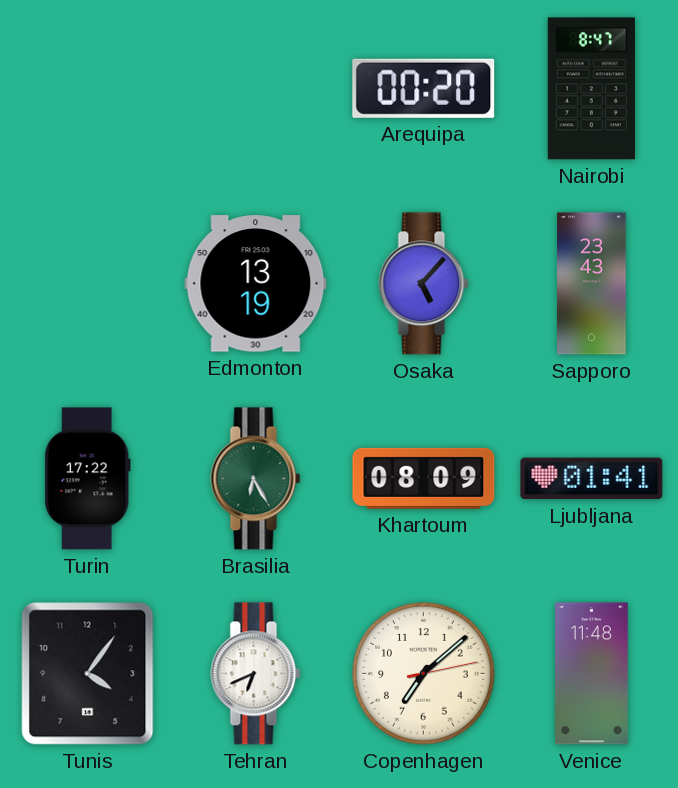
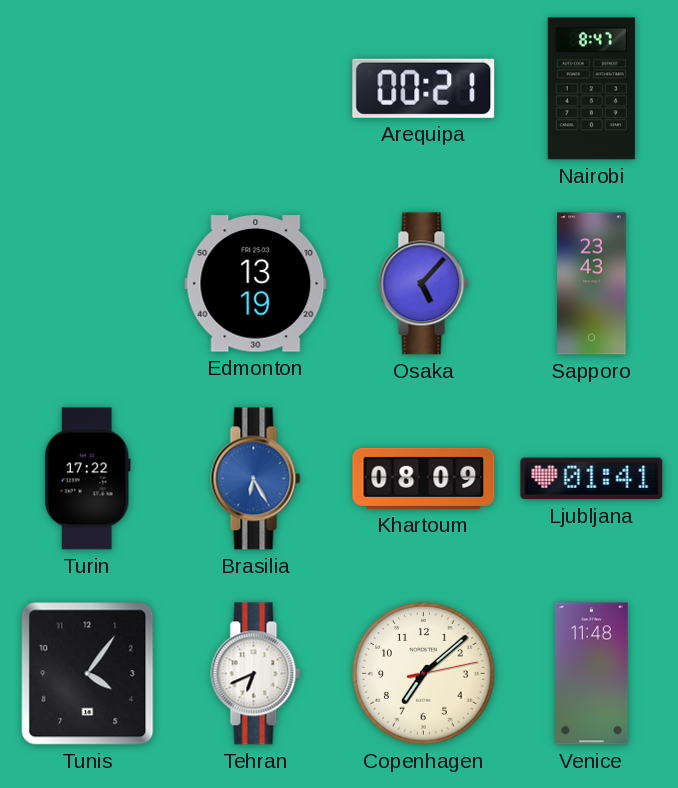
Arequipa: 00:20 -> 00:21 (424, 88)
Brasilia dial: green -> blue (256, 479)
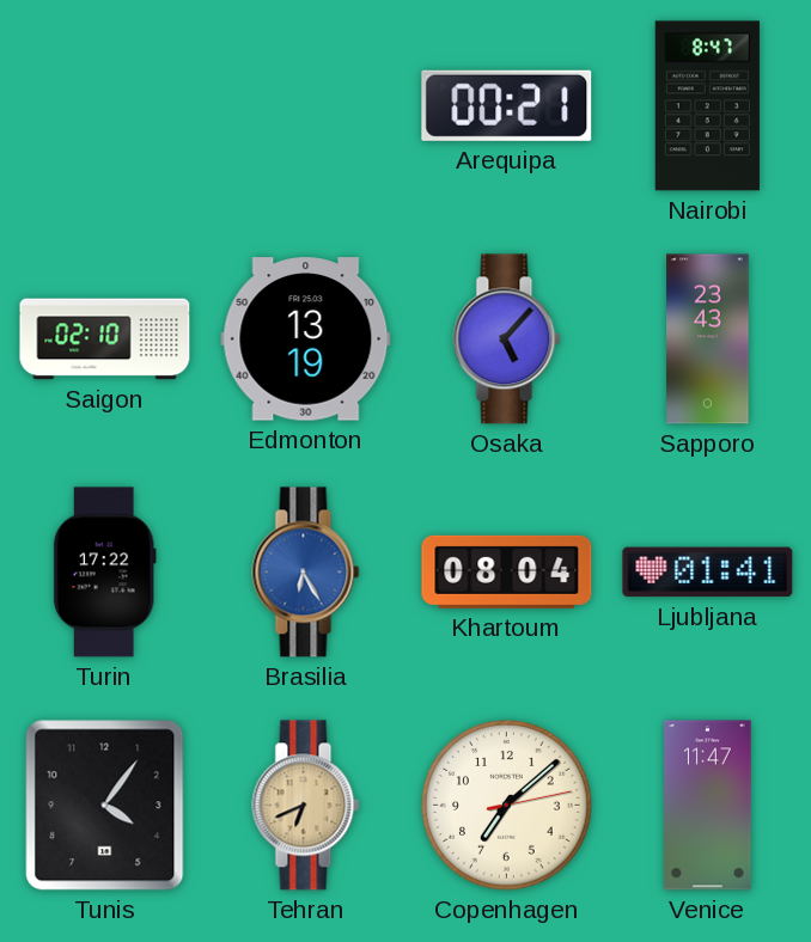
Saigon: none -> 02:10 (105, 340)
Khartoum: 08:09 -> 08:04 (507, 571)
Tehran dial: white -> champagne (306, 806)
Venice: 11:48 -> 11:47 (708, 806)
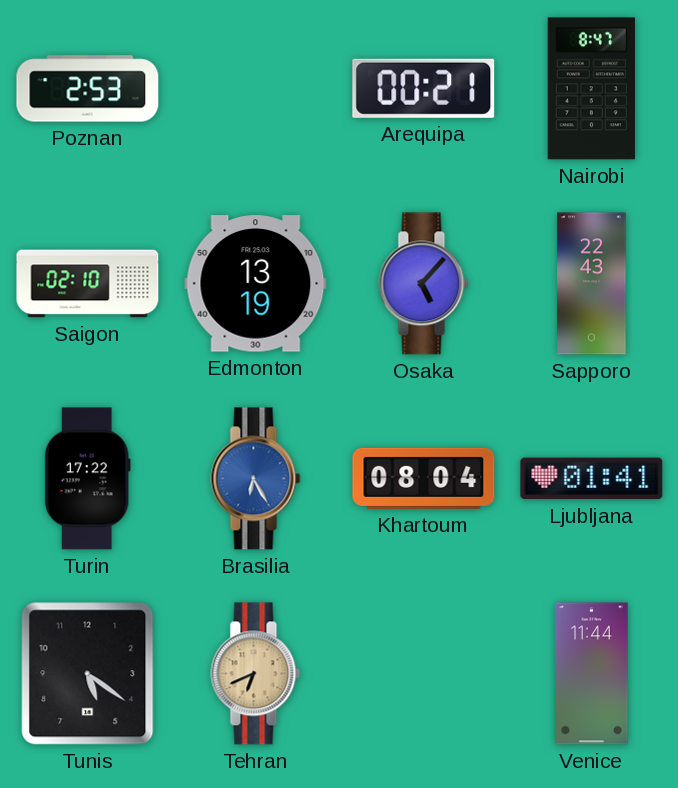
Poznan: none -> 2:53 (88, 89)
Sapporo: 23:43 -> 22:43 (592, 284)
Tunis: 4:06 -> 5:21 (88, 674)
Copenhagen: 7:08 -> none (507, 806)
Venice: 11:47 -> 11:44 (592, 674)
